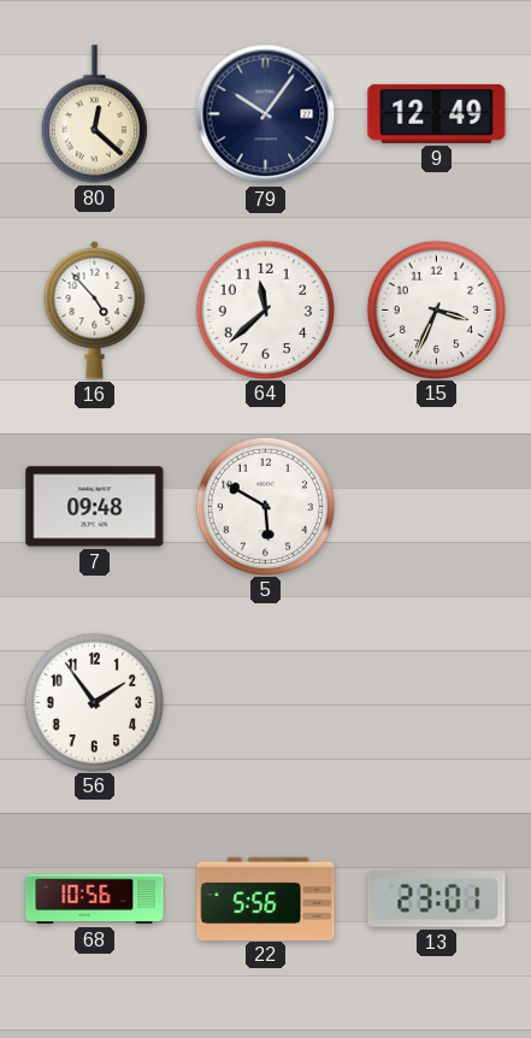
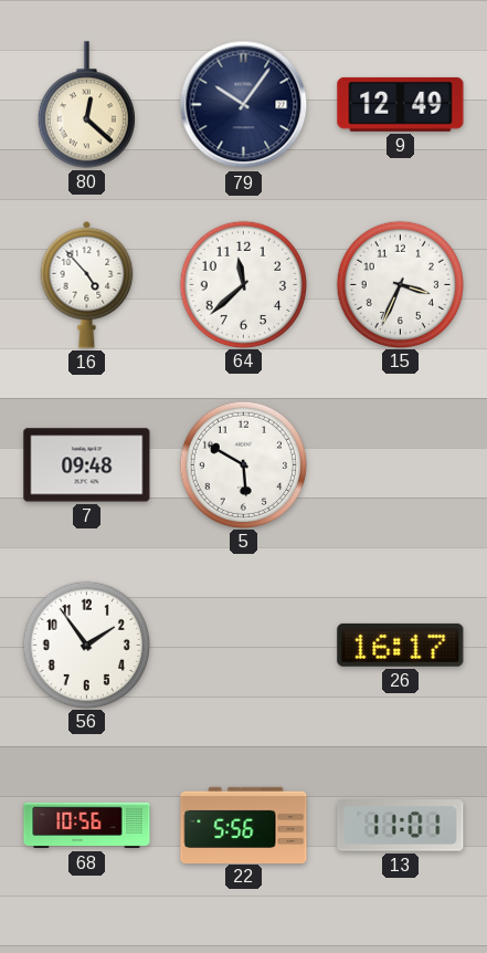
26: none -> 16:17 (401, 645)
13: 23:01 -> 11:01 (401, 826)
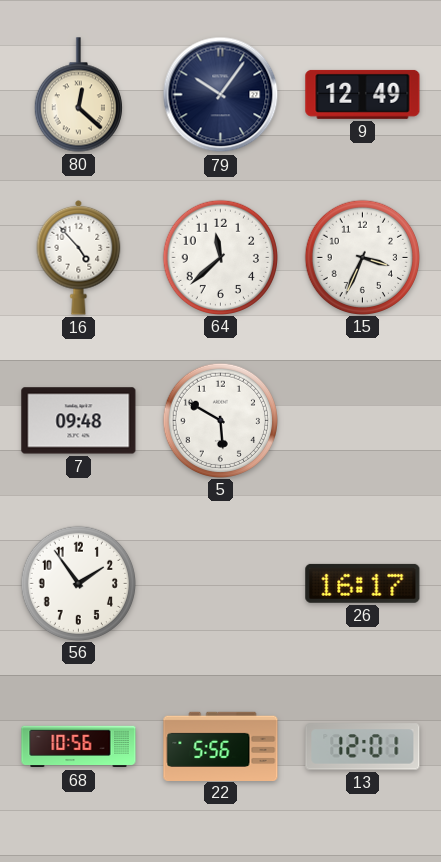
13: 11:01 -> 12:01 (363, 747)
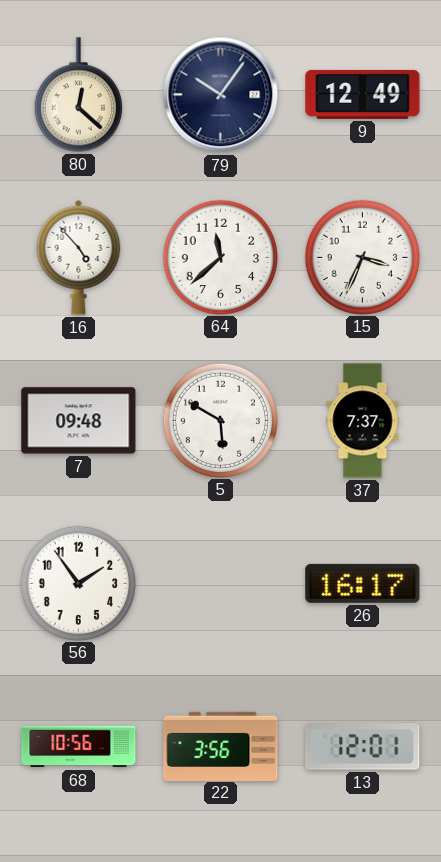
37: none -> 7:37 (363, 421)
22: 5:56 -> 3:56 (221, 746)
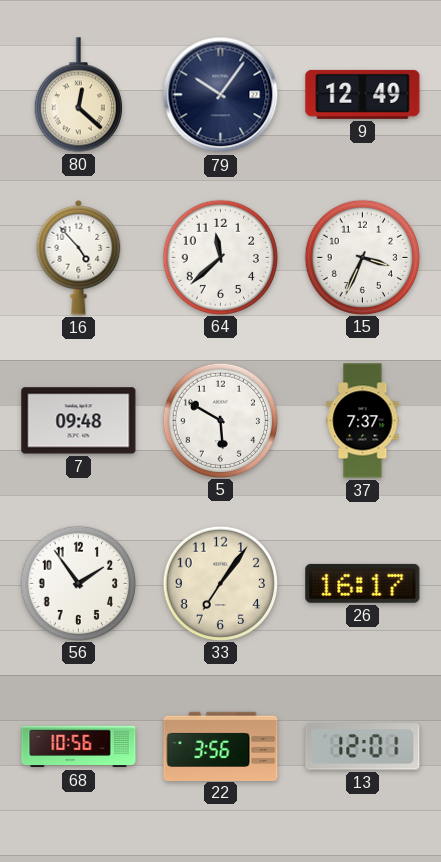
33: none -> 7:06 (220, 583)
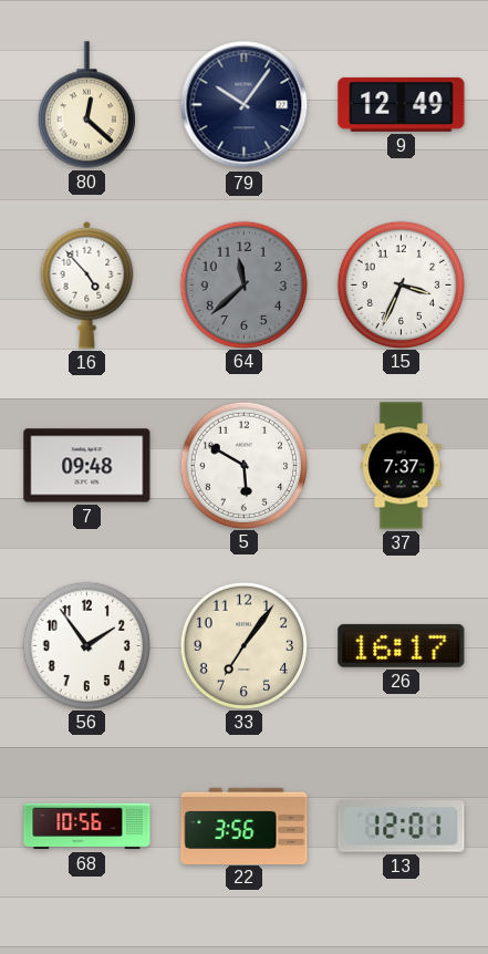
64 dial: white -> grey (243, 284)
